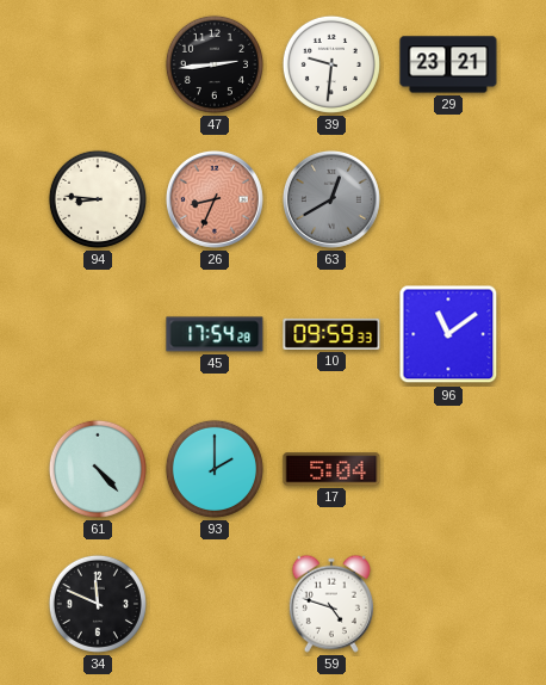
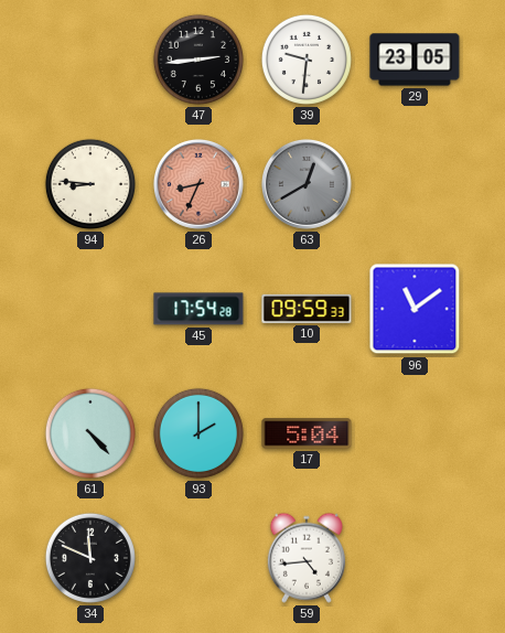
29: 23:21 -> 23:05 (415, 60)
59: 4:48 -> 4:44 (307, 558)
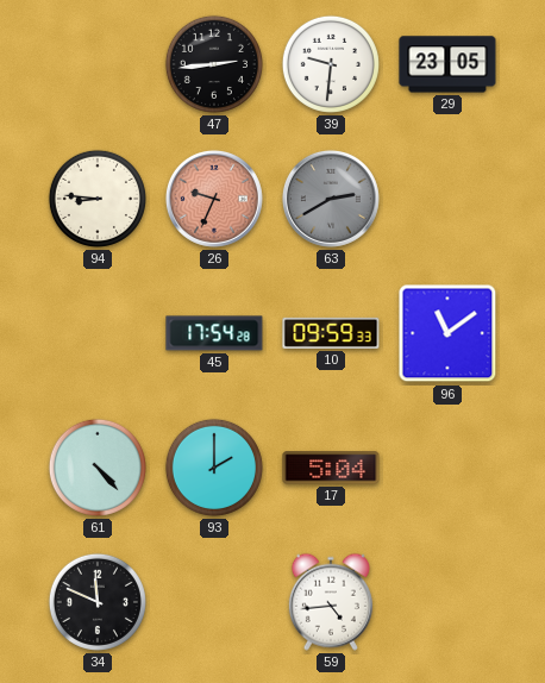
26: 8:34 -> 9:34 (214, 199)
63: 12:40 -> 2:40 (331, 199)
